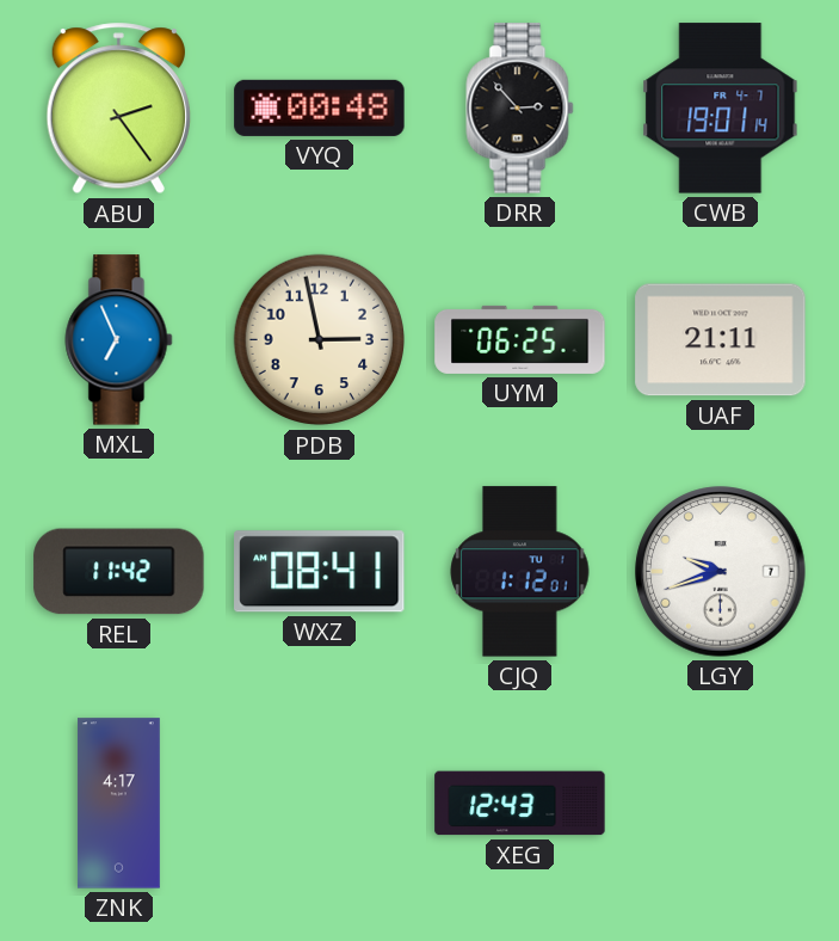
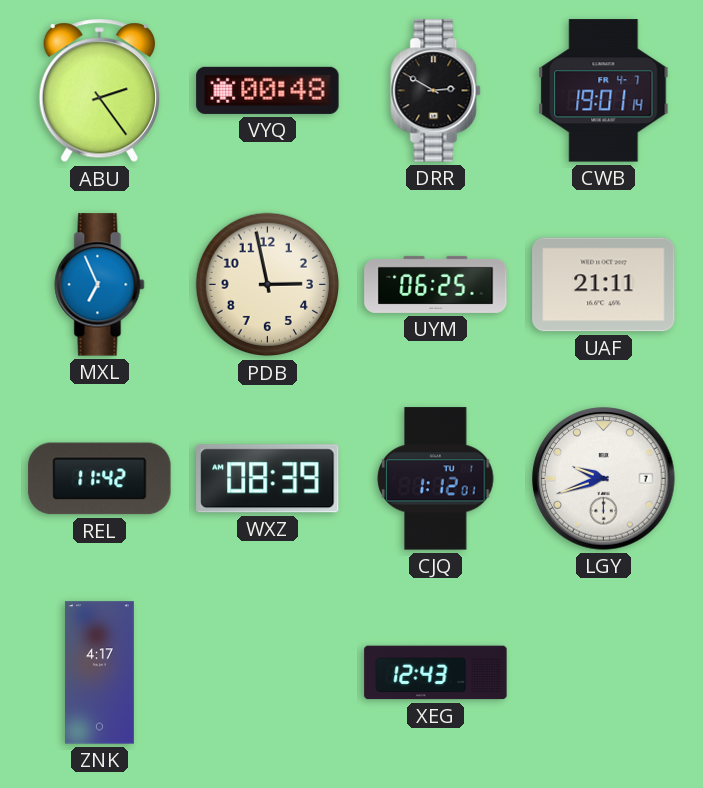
DRR: 2:53 -> 2:50 (436, 91)
WXZ: 08:41 -> 08:39 (268, 479)
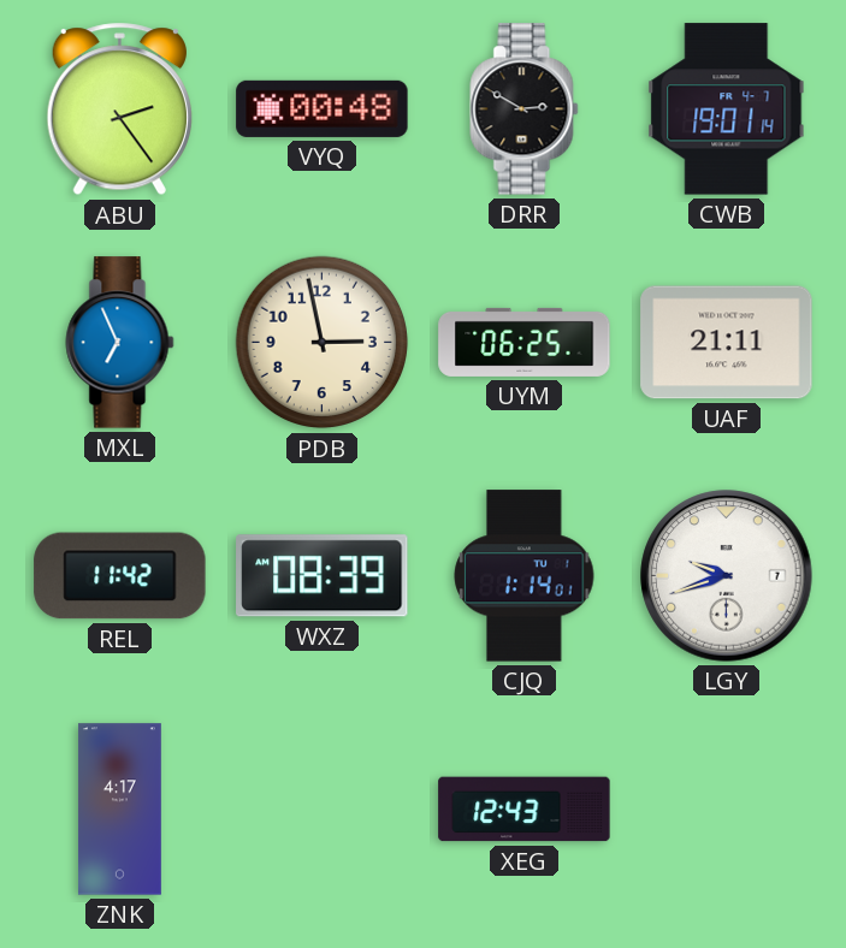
CJQ: 1:12 -> 1:14 (525, 576)
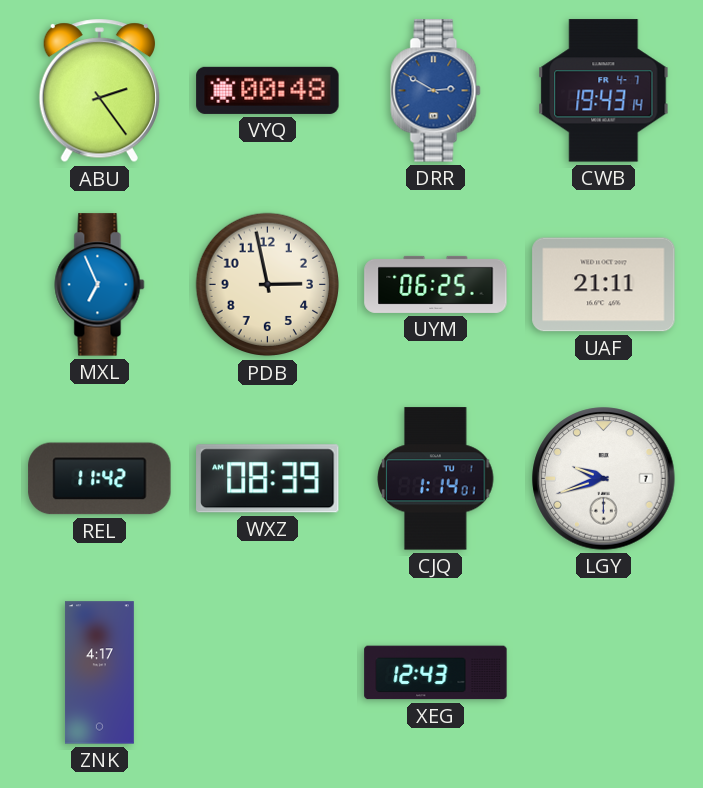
DRR dial: black -> blue (436, 91)
CWB: 19:01 -> 19:43 (604, 91)
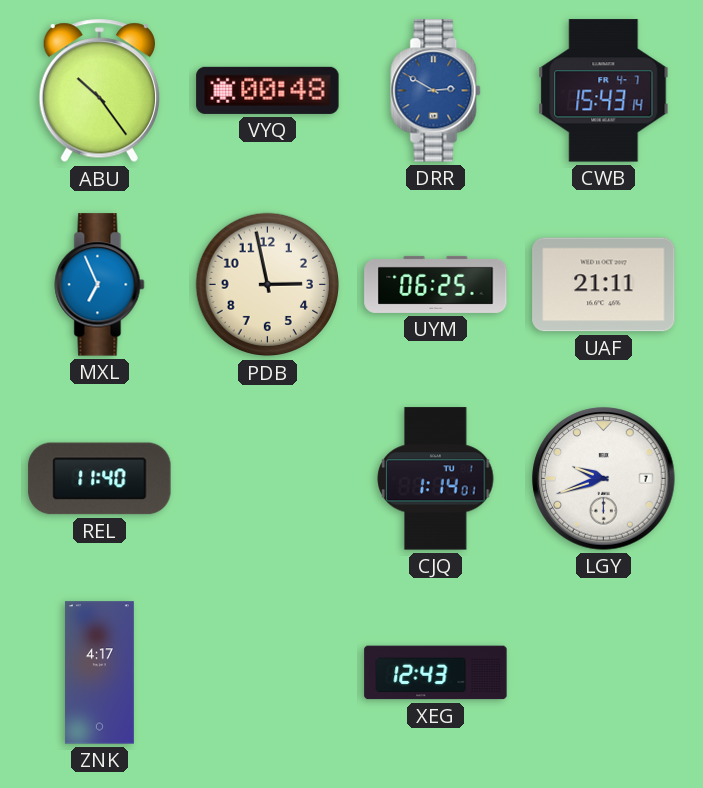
ABU: 2:24 -> 10:24 (99, 91)
CWB: 19:43 -> 15:43 (604, 91)
REL: 11:42 -> 11:40 (100, 479)
WXZ: 08:39 -> none (268, 479)
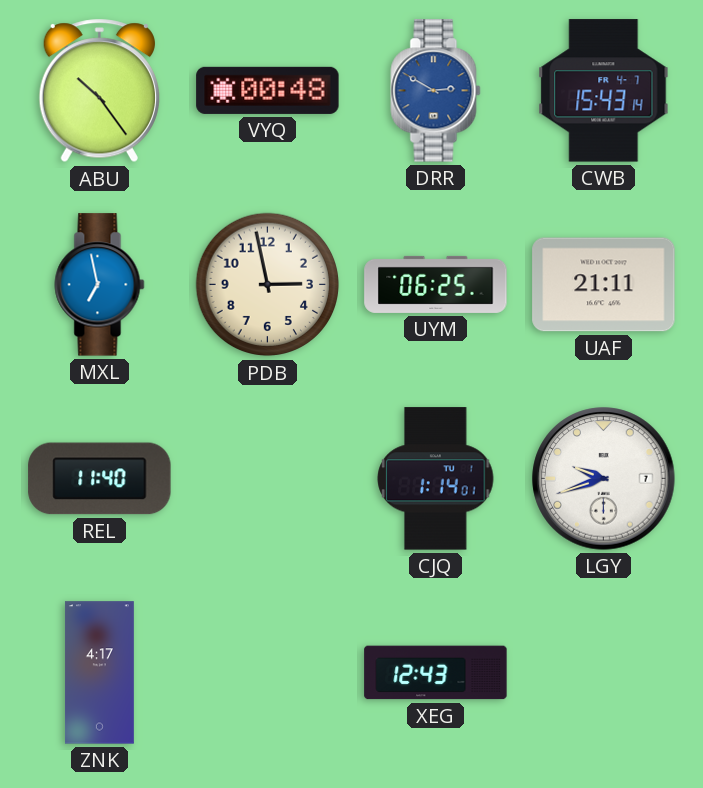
MXL: 6:56 -> 6:58 (100, 285)
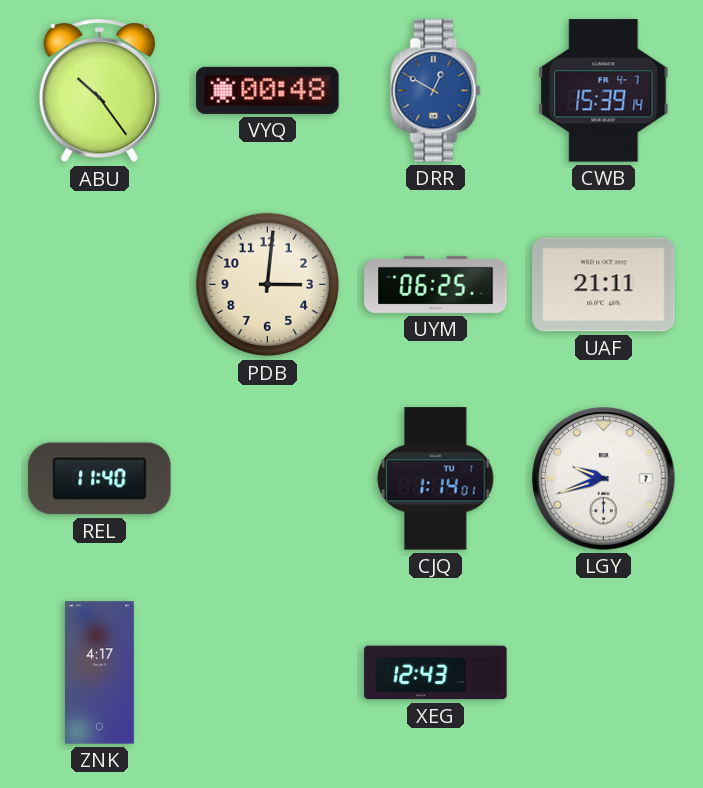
DRR: 2:50 -> 12:50 (436, 91)
CWB: 15:43 -> 15:39 (604, 91)
MXL: 6:58 -> none (100, 285)
PDB: 2:58 -> 3:01 (268, 285)
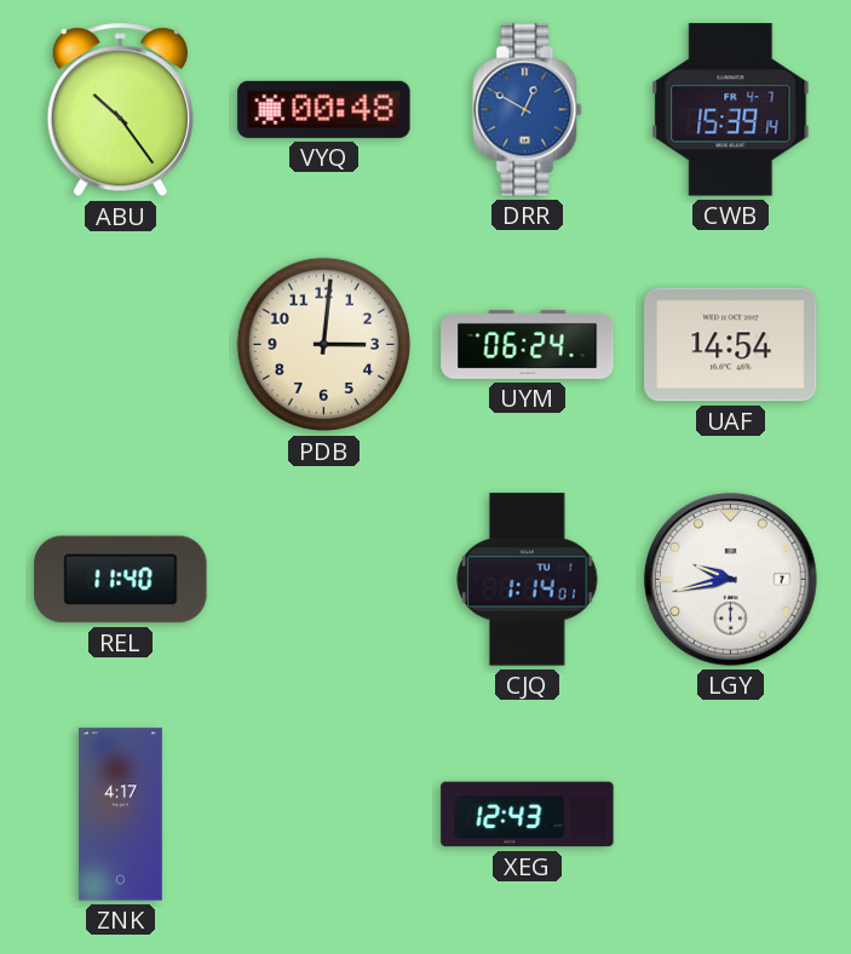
UYM: 06:25 -> 06:24 (528, 344)
UAF: 21:11 -> 14:54 (731, 345)
LGY: 9:42 -> 9:43 (731, 580)
